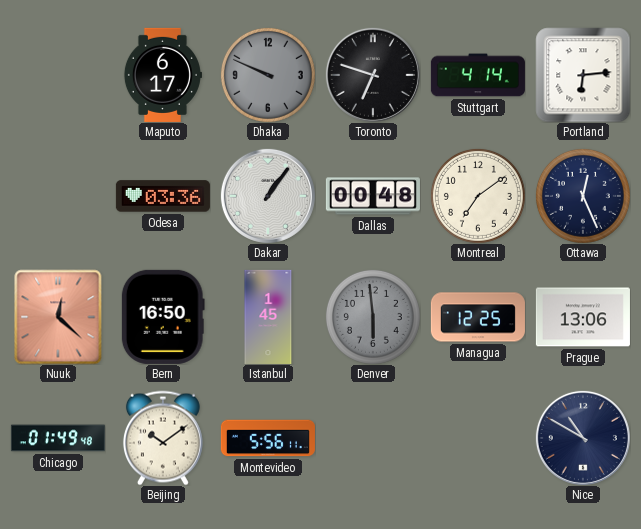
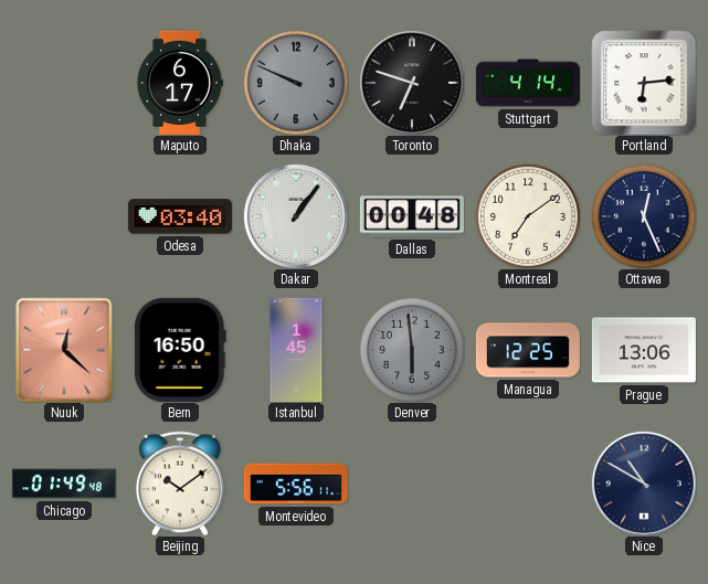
Odesa: 03:36 -> 03:40 (180, 216)
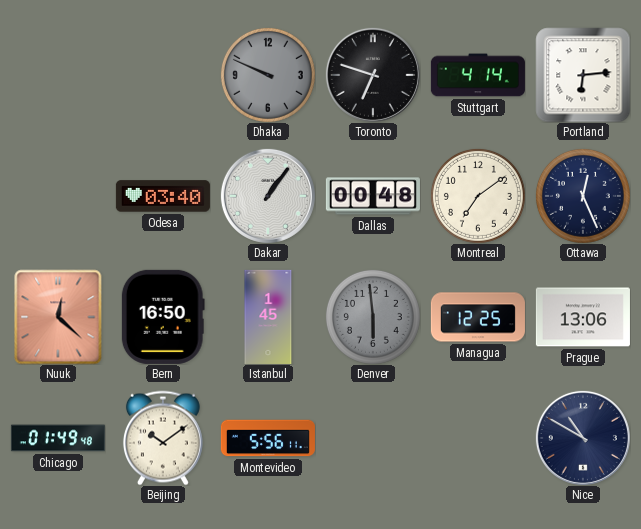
Maputo: 6:17 -> none (179, 83)
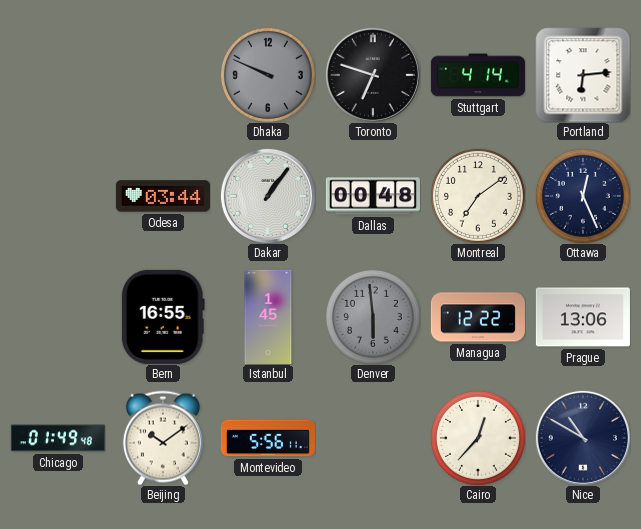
Odesa: 03:40 -> 03:44 (163, 196)
Nuuk: 12:22 -> none (58, 317)
Bern: 16:50 -> 16:55 (163, 317)
Managua: 12:25 -> 12:22 (478, 317)
Cairo: none -> 12:37 (478, 438)
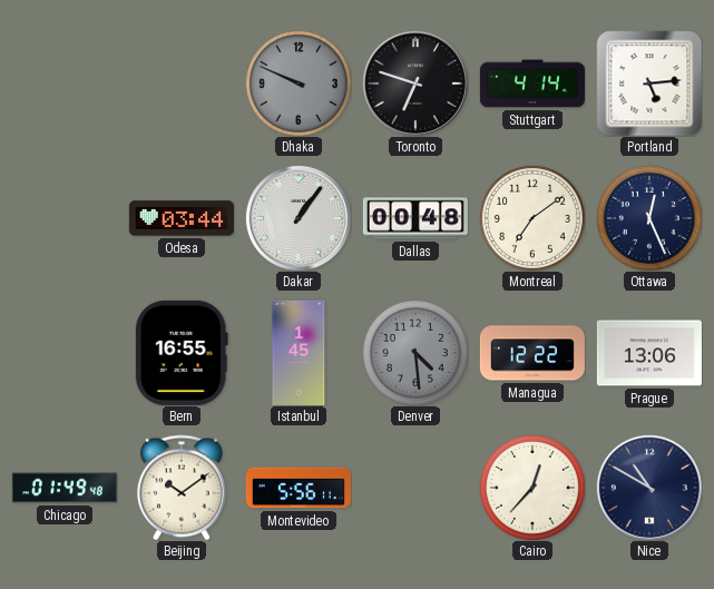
Portland: 6:14 -> 5:14 (649, 84)
Denver: 5:59 -> 4:29 (415, 353)
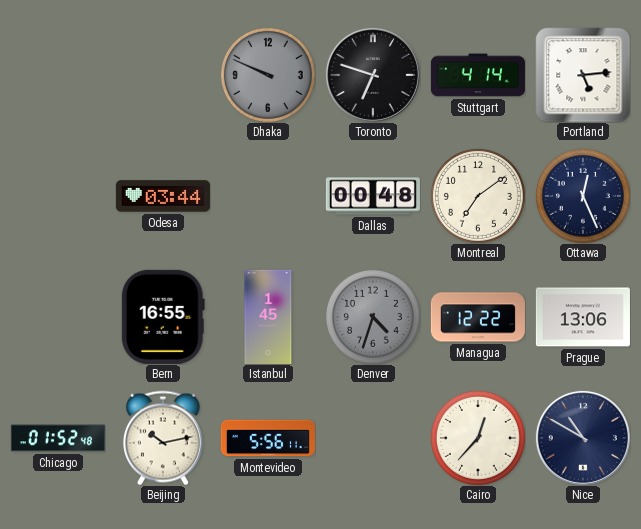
Dakar: 1:06 -> none (299, 218)
Denver: 4:29 -> 4:33 (373, 317)
Chicago: 01:49 -> 01:52 (58, 438)
Beijing: 10:09 -> 10:13 (163, 438)
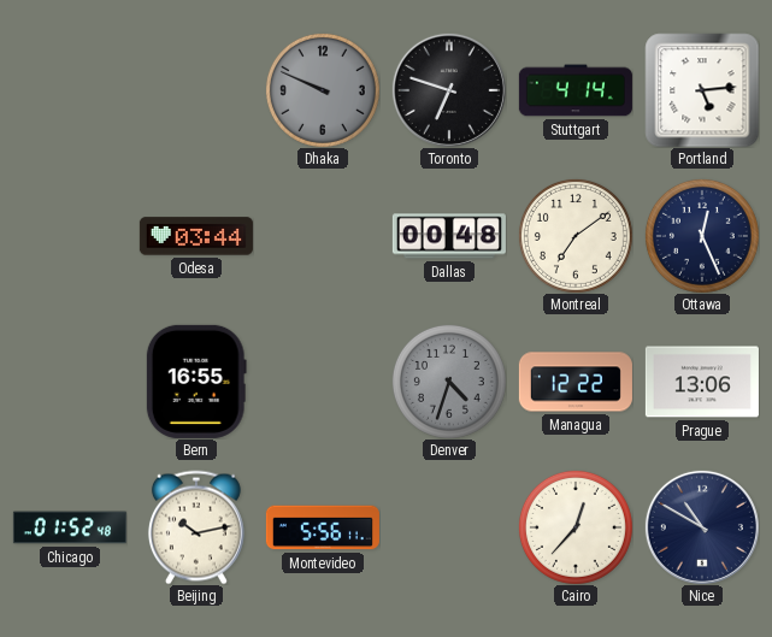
Istanbul: 1:45 -> none (268, 317)
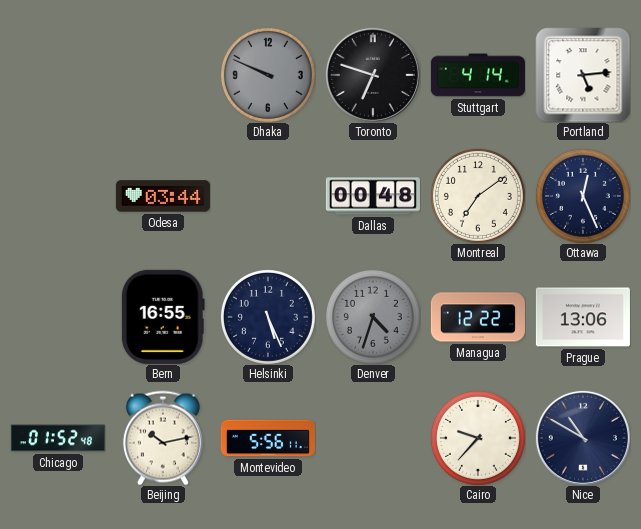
Helsinki: none -> 5:26 (268, 317)
Cairo: 12:37 -> 9:37 (478, 438)
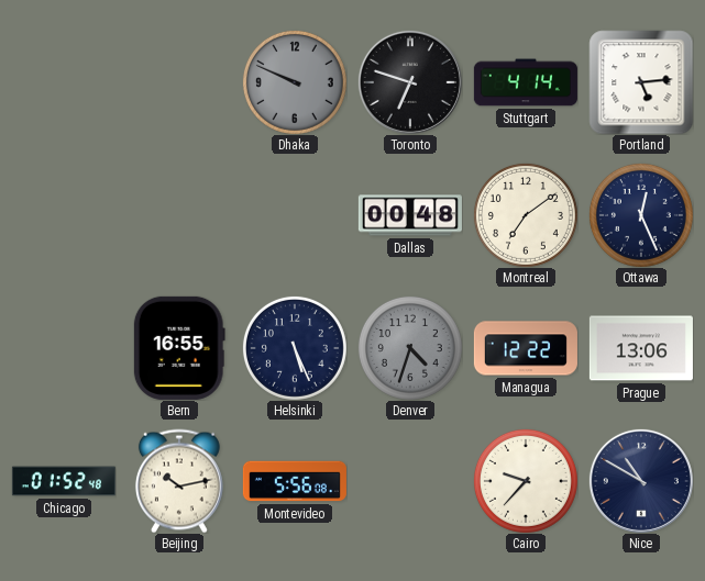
Odesa: 03:44 -> none (163, 196)
Montevideo: 5:56:11 -> 5:56:08 (295, 481)
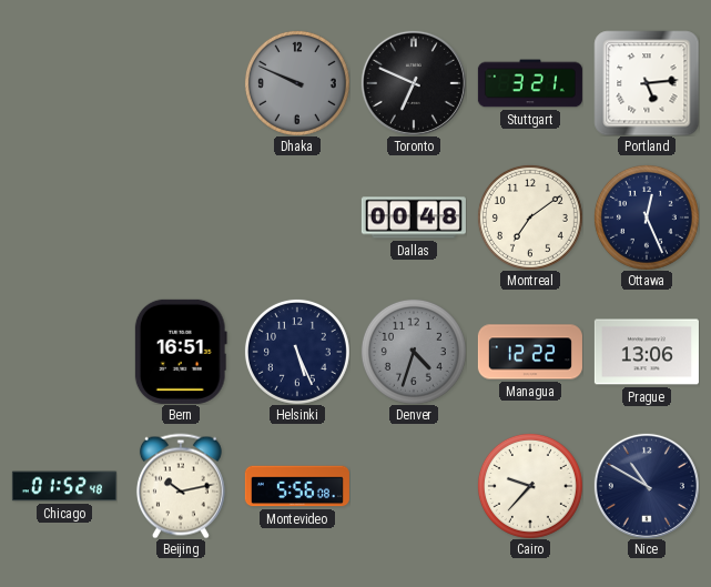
Toronto: 6:48 -> 6:49 (414, 83)
Stuttgart: 4:14 -> 3:21 (530, 83)
Bern: 16:55 -> 16:51 (181, 352)
